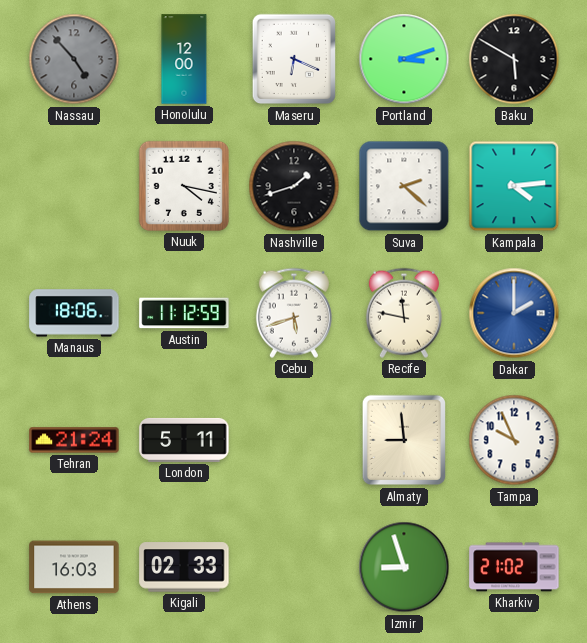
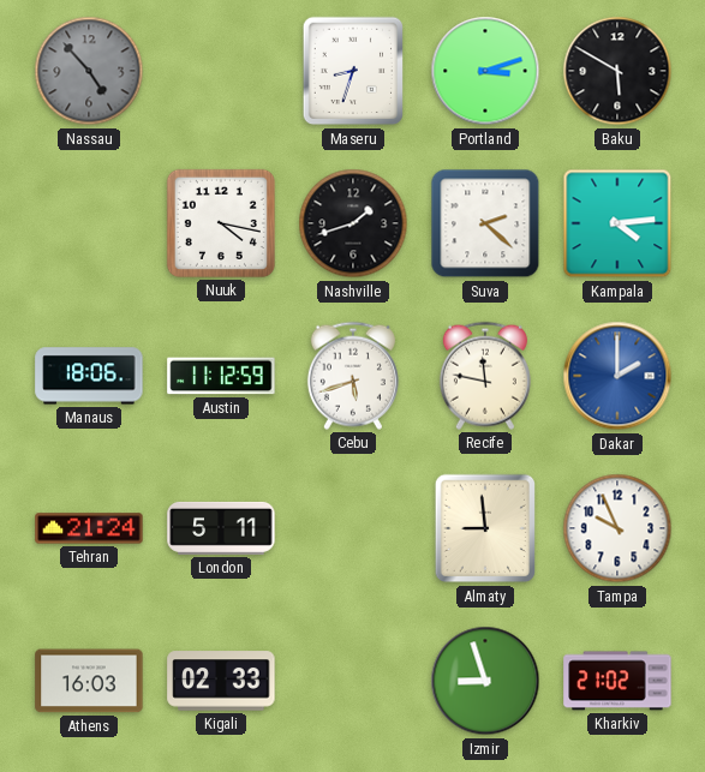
Honolulu: 12:00 -> none (184, 59)
Maseru: 6:19 -> 8:33 (353, 71)
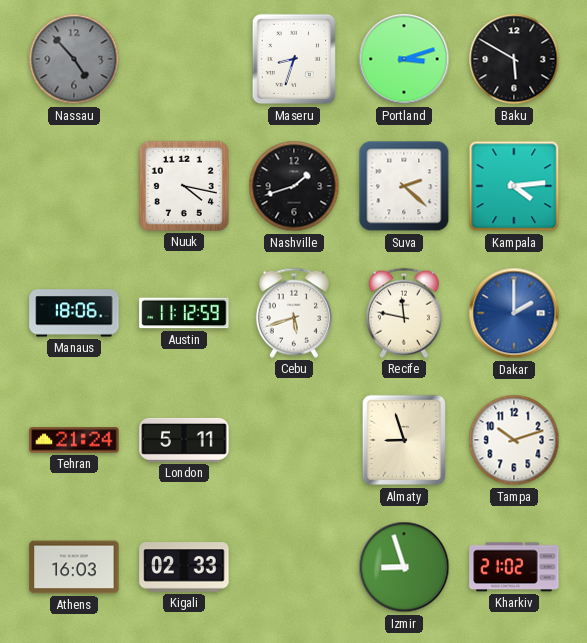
Almaty: 8:59 -> 8:57 (404, 440)
Tampa: 9:56 -> 10:12 (514, 440)
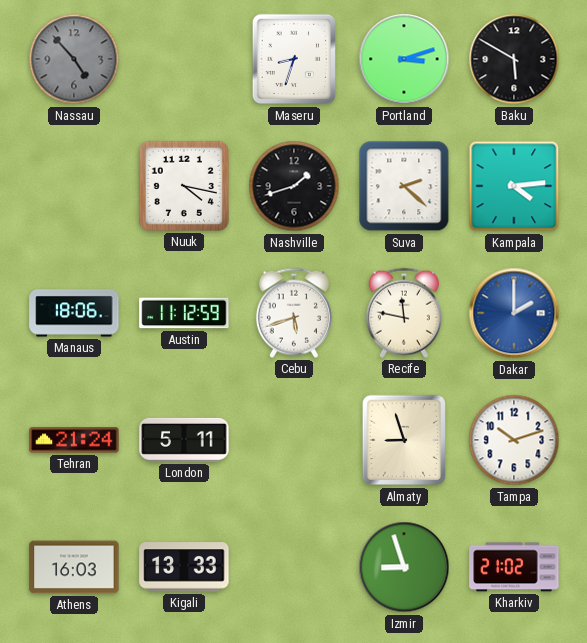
Kigali: 02:33 -> 13:33 (184, 567)
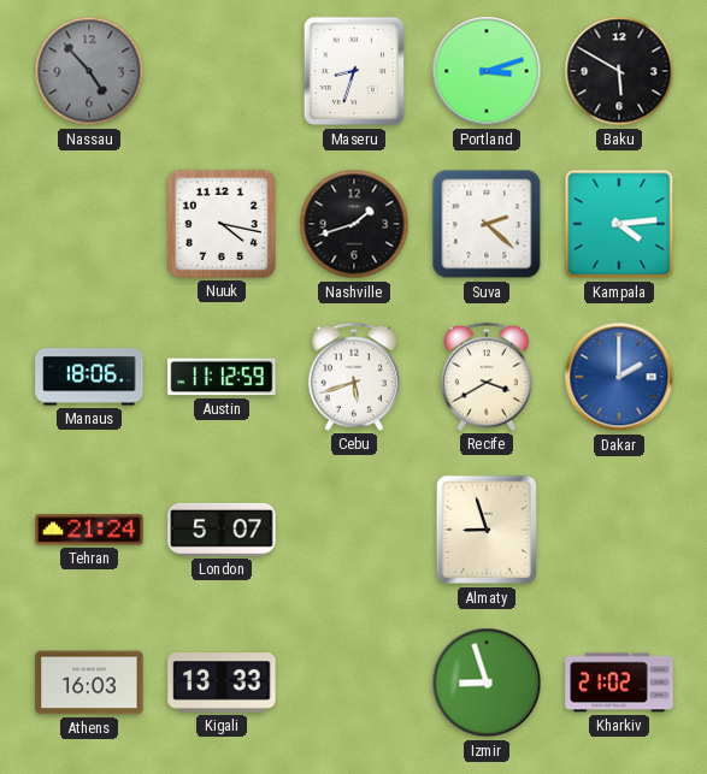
Recife: 11:47 -> 3:40 (487, 377)
London: 5:11 -> 5:07 (222, 530)
Tampa: 10:12 -> none (514, 440)
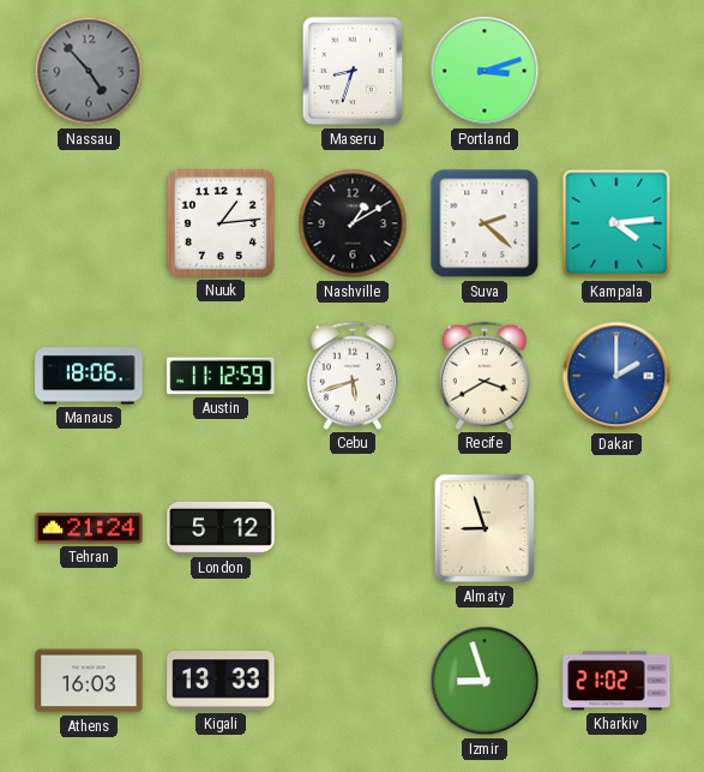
Baku: 5:50 -> none (619, 71)
Nuuk: 4:17 -> 1:14 (221, 223)
Nashville: 1:42 -> 1:10 (353, 223)
London: 5:07 -> 5:12 (221, 528)
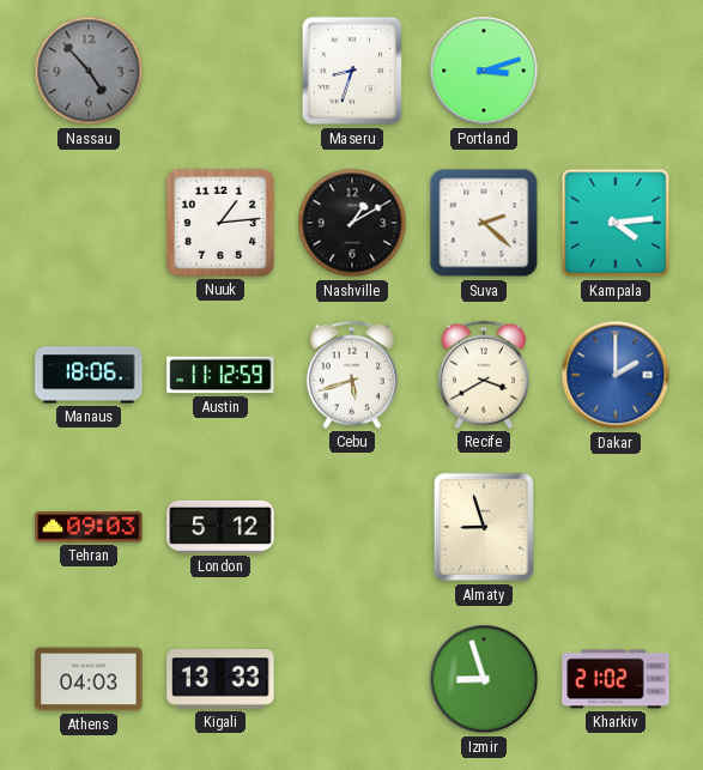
Tehran: 21:24 -> 09:03 (89, 527)
Athens: 16:03 -> 04:03 (89, 679)
